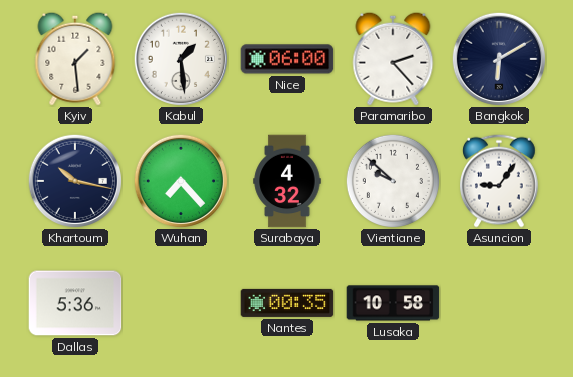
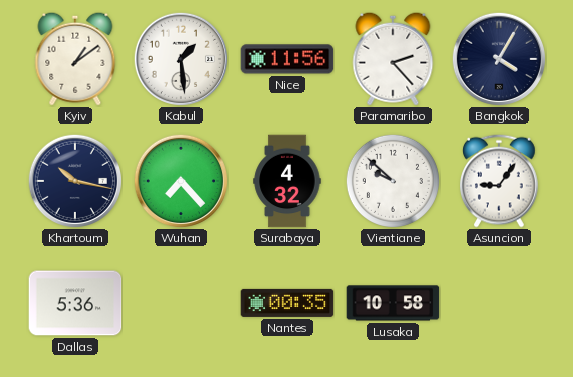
Kyiv: 1:29 -> 1:09 (75, 59)
Nice: 06:00 -> 11:56 (287, 59)
Bangkok: 6:10 -> 4:05 (498, 58)
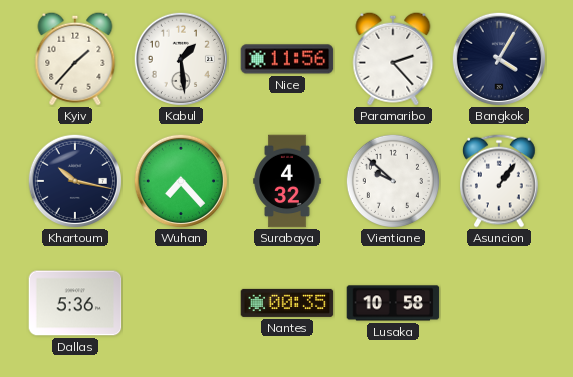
Kyiv: 1:09 -> 1:37 (75, 59)
Asuncion: 9:06 -> 1:06 (500, 181)
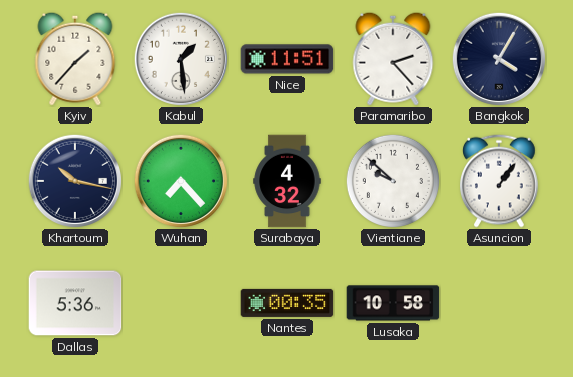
Nice: 11:56 -> 11:51 (287, 59)
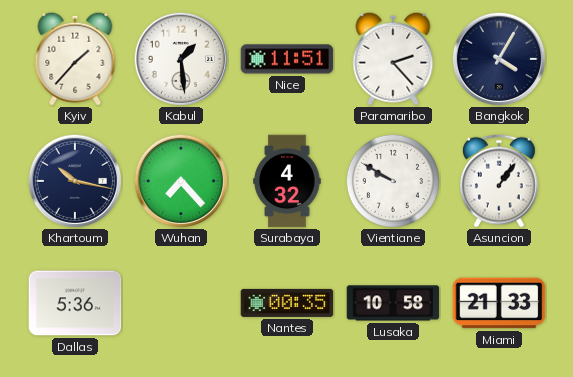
Vientiane: 9:52 -> 9:50 (393, 181)
Miami: none -> 21:33 (499, 303)
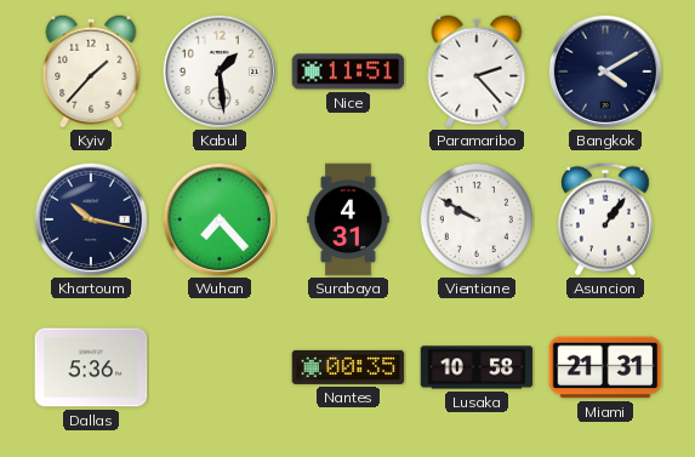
Bangkok: 4:05 -> 4:10 (604, 70)
Surabaya: 4:32 -> 4:31 (348, 219)
Miami: 21:33 -> 21:31 (605, 367)
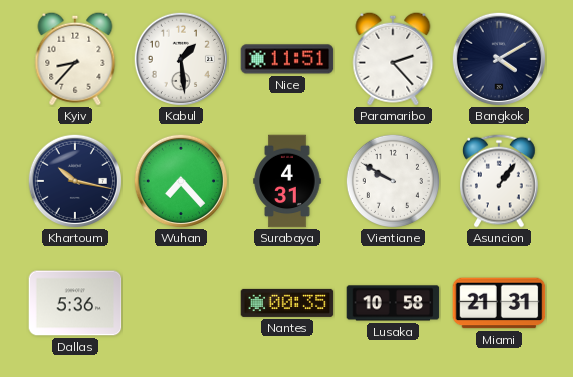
Kyiv: 1:37 -> 8:37 (75, 59)
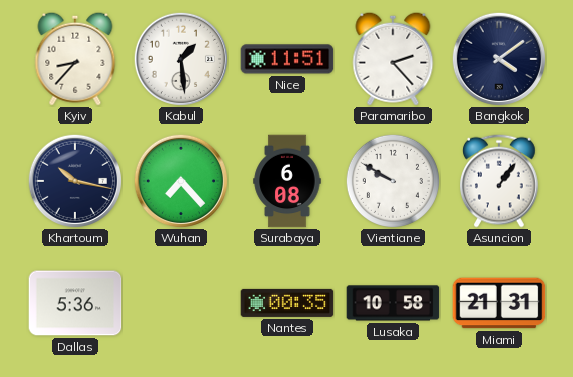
Bangkok: 4:10 -> 4:09 (498, 58)
Surabaya: 4:31 -> 6:08 (287, 181)
